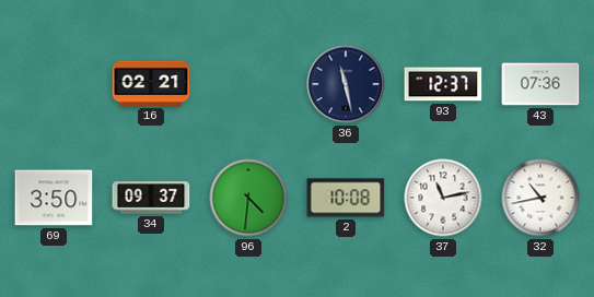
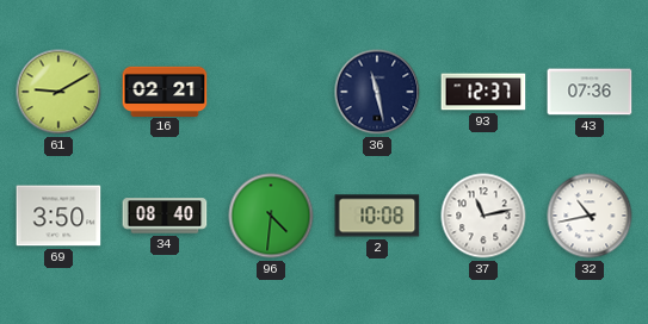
61: none -> 9:10 (58, 92)
34: 09:37 -> 08:40 (165, 216)
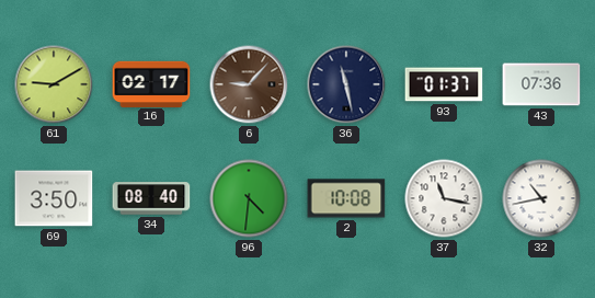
16: 02:21 -> 02:17 (151, 83)
6: none -> 9:07 (249, 84)
93: 12:37 -> 01:37 (444, 84)
37: 11:13 -> 11:17 (444, 198)
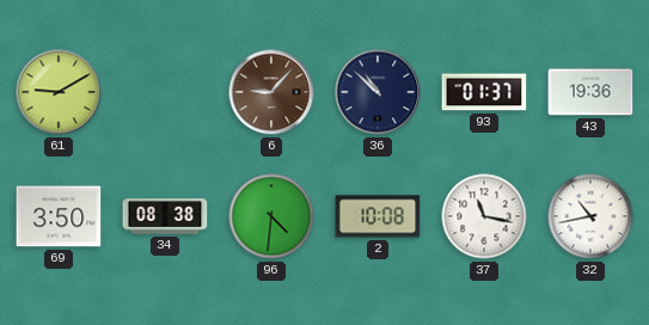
16: 02:17 -> none (151, 83)
36: 11:28 -> 10:52 (378, 92)
43: 07:36 -> 19:36 (590, 92)
34: 08:40 -> 08:38 (165, 216)
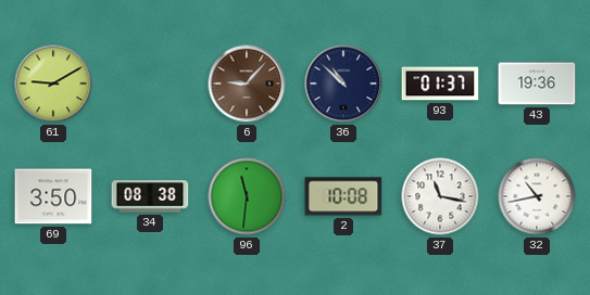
96: 4:31 -> 11:31 (247, 196)
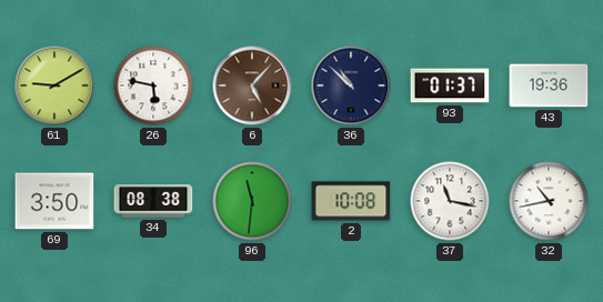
26: none -> 5:47 (153, 85)
6: 9:07 -> 5:07 (252, 85)
